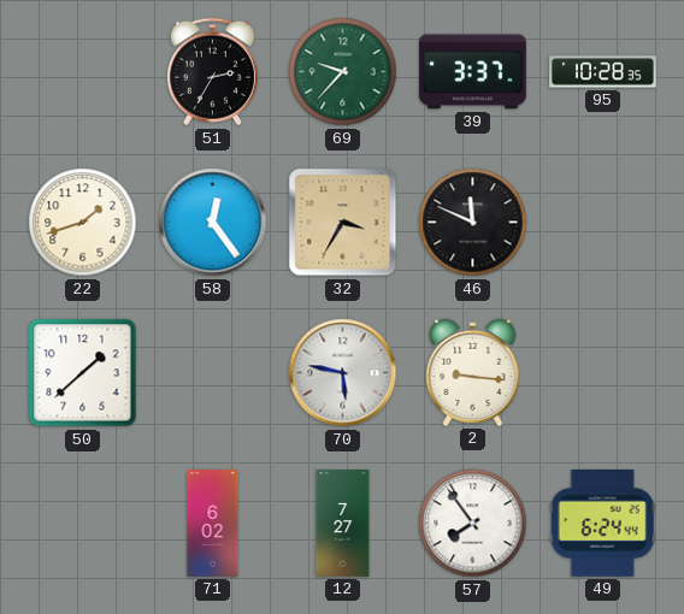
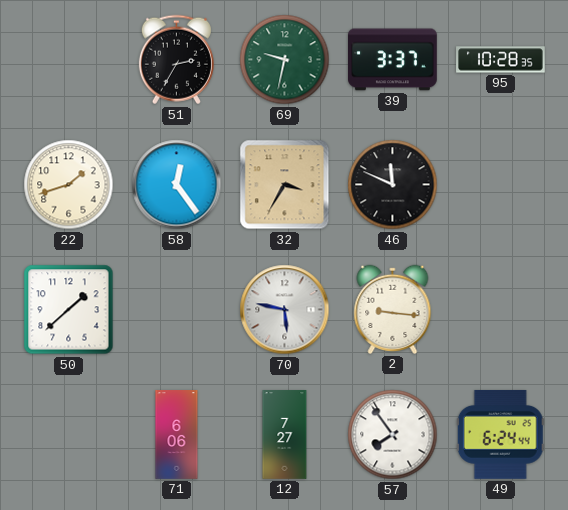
69: 9:37 -> 9:32 (285, 60)
71: 6:02 -> 6:06 (177, 435)
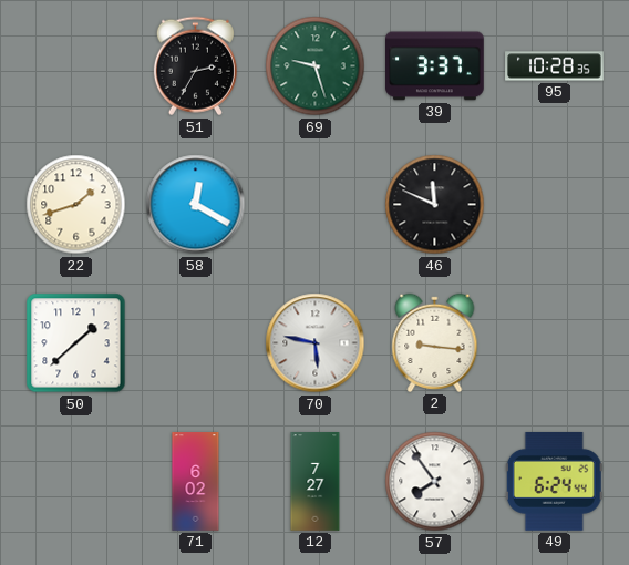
69: 9:32 -> 9:27 (316, 66)
58: 12:24 -> 12:20 (196, 205)
32: 3:35 -> none (285, 185)
71: 6:06 -> 6:02 (196, 482)
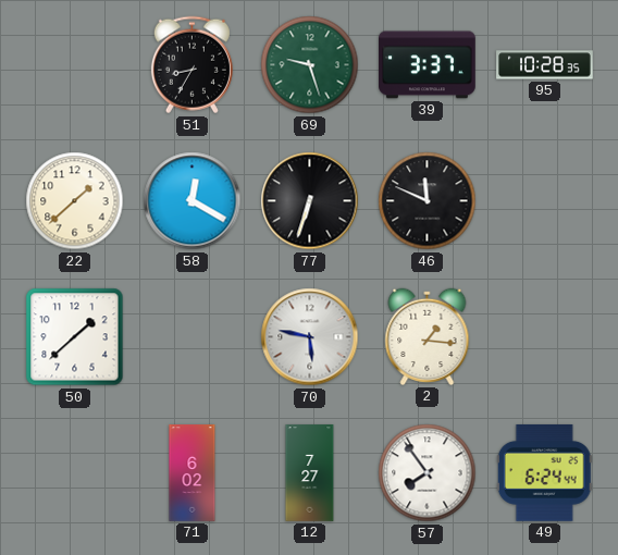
51: 2:35 -> 8:35 (191, 65)
22: 1:42 -> 1:38 (75, 201)
77: none -> 6:33 (310, 201)
2: 9:16 -> 1:16 (428, 336)
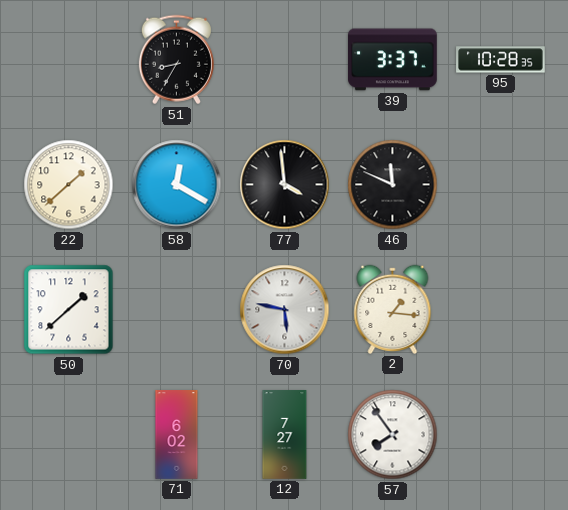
69: 9:27 -> none (310, 65)
77: 6:33 -> 3:59 (285, 185)
49: 6:24 -> none (544, 472)
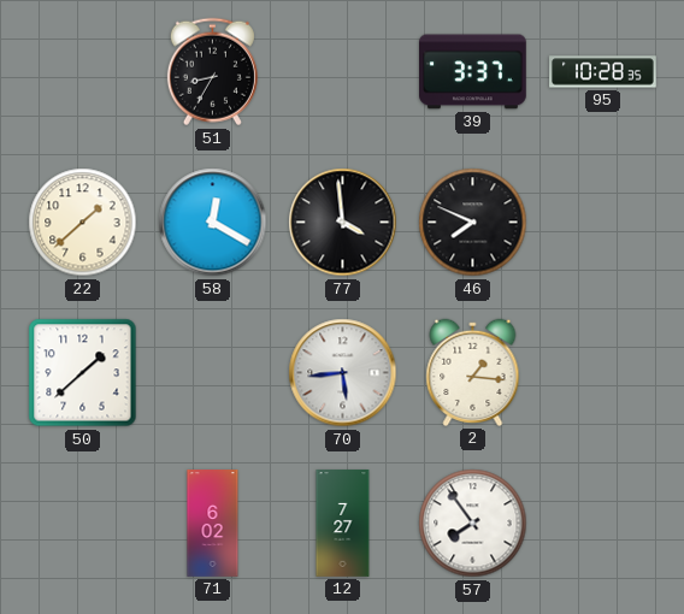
46: 11:49 -> 7:49 (473, 223)
70: 5:47 -> 5:44 (343, 373)
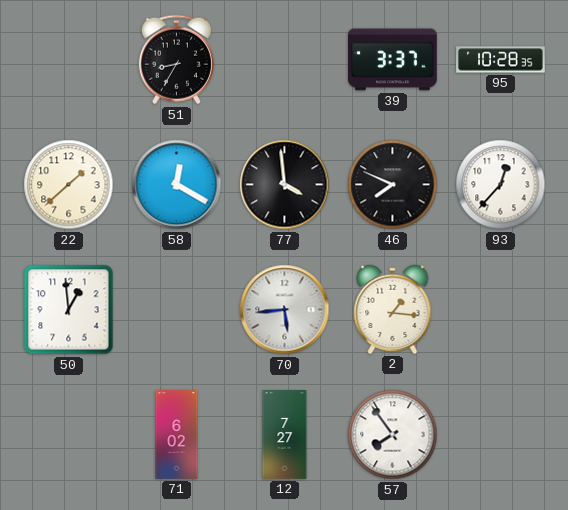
93: none -> 12:37 (501, 185)
50: 1:38 -> 12:59 (69, 310)
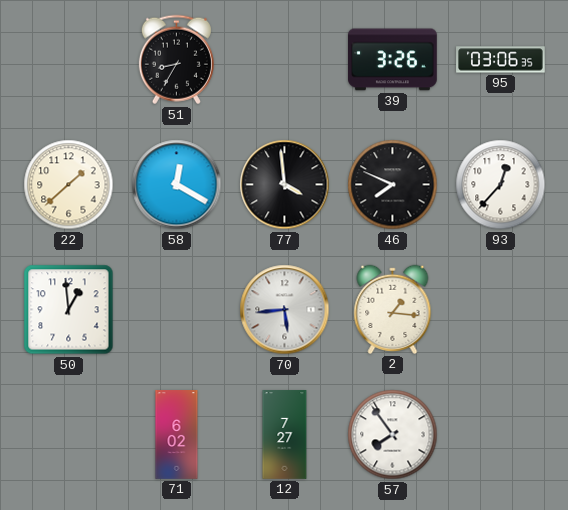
39: 3:37 -> 3:26 (393, 60)
95: 10:28 -> 03:06 (501, 60)
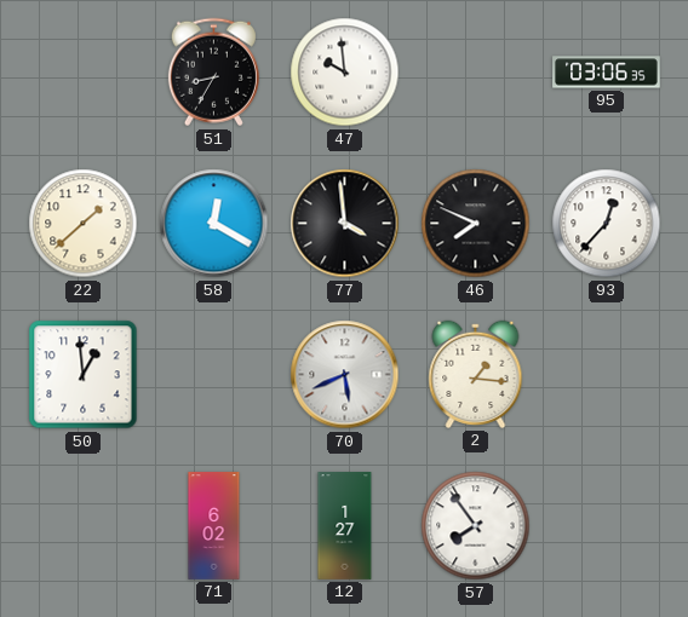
47: none -> 9:59 (345, 73)
39: 3:26 -> none (393, 60)
70: 5:44 -> 5:41 (345, 375)
12: 7:27 -> 1:27 (345, 526)
